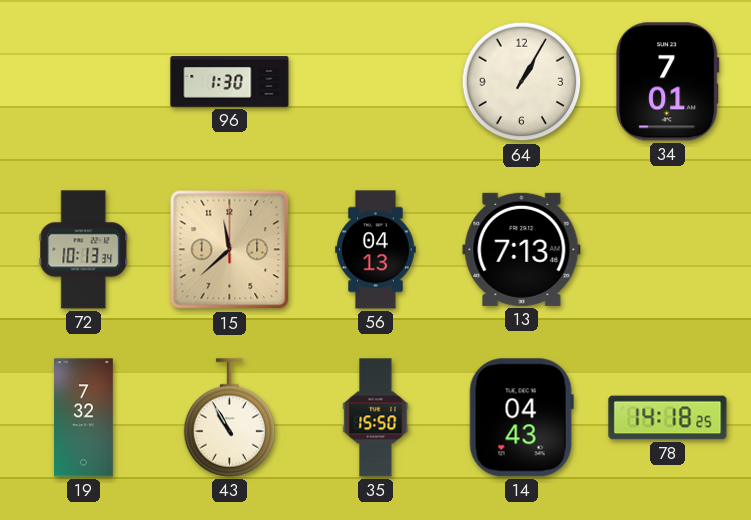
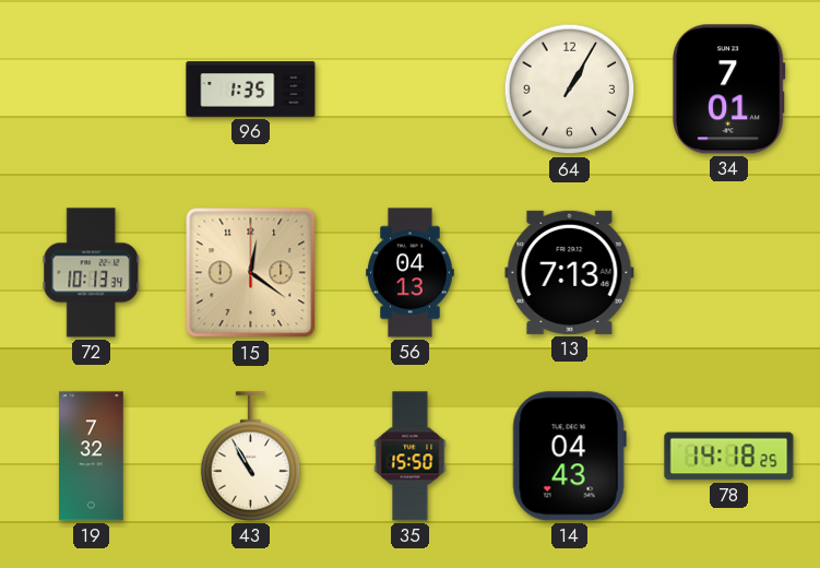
96: 1:30 -> 1:35 (251, 90)
15: 11:38 -> 12:21 (251, 273)
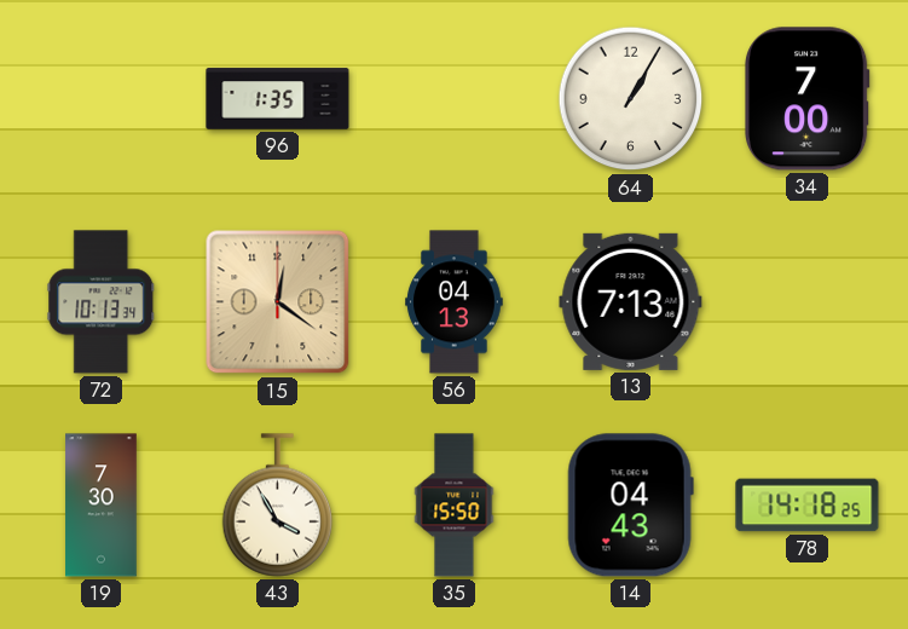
34: 7:01 -> 7:00 (808, 99)
19: 7:32 -> 7:30 (102, 506)
43: 10:55 -> 3:55 (278, 506)
